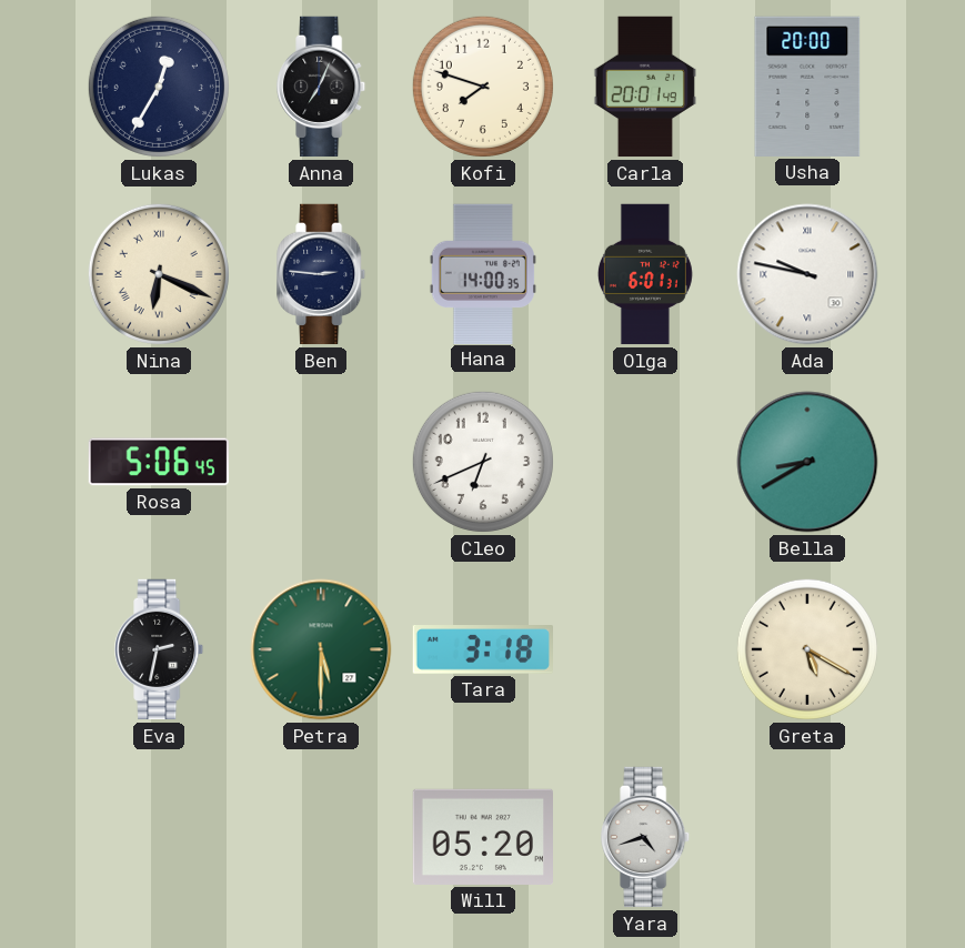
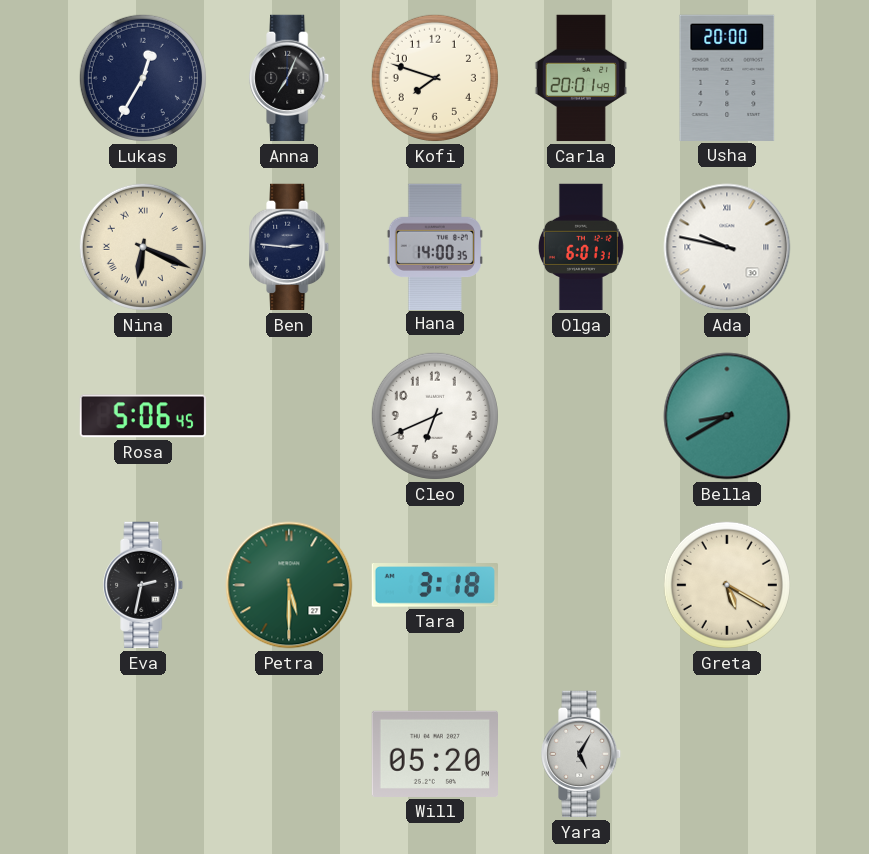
Yara: 4:42 -> 5:05 (582, 754)
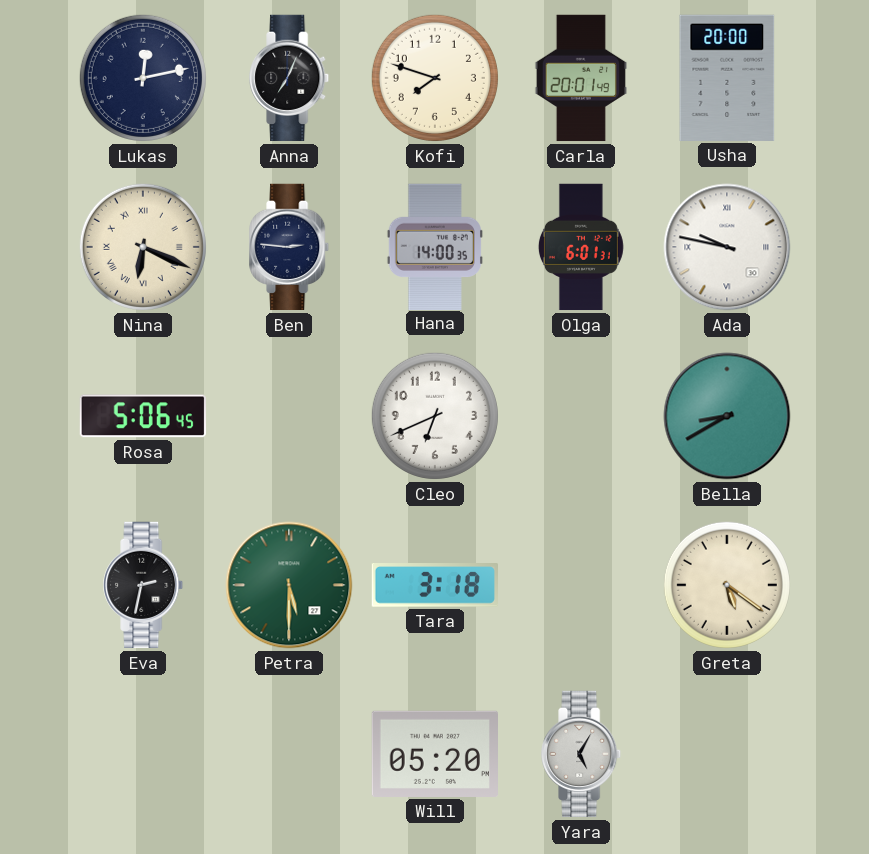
Lukas: 12:35 -> 12:13 (143, 78)
Greta: 5:20 -> 5:21 (727, 585)
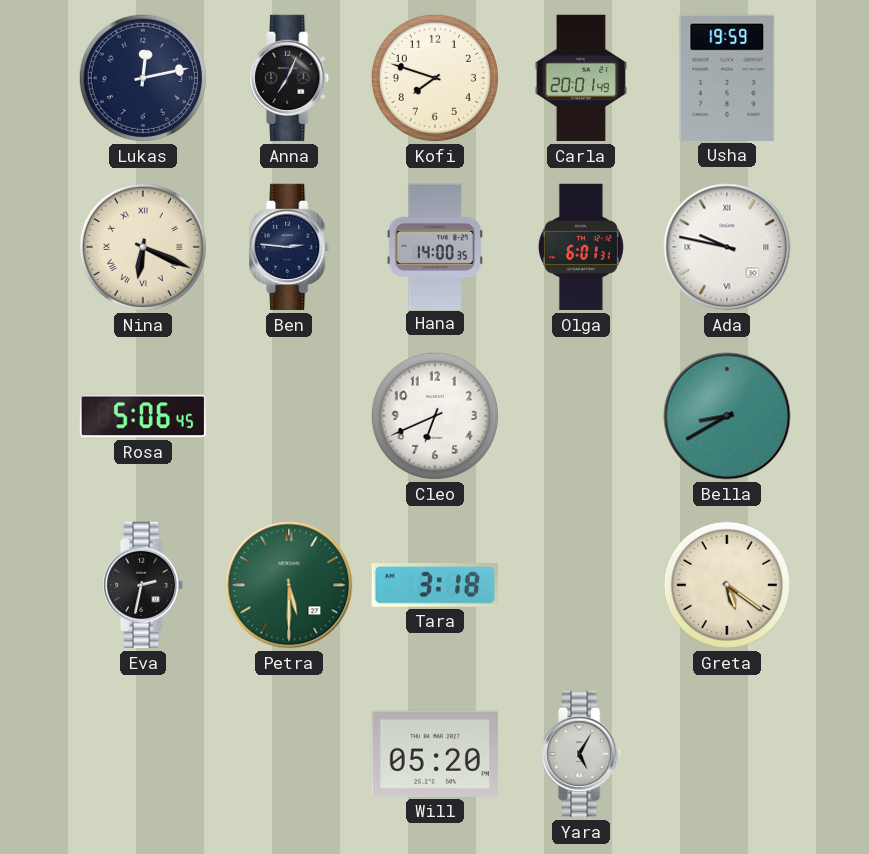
Usha: 20:00 -> 19:59 (727, 78)
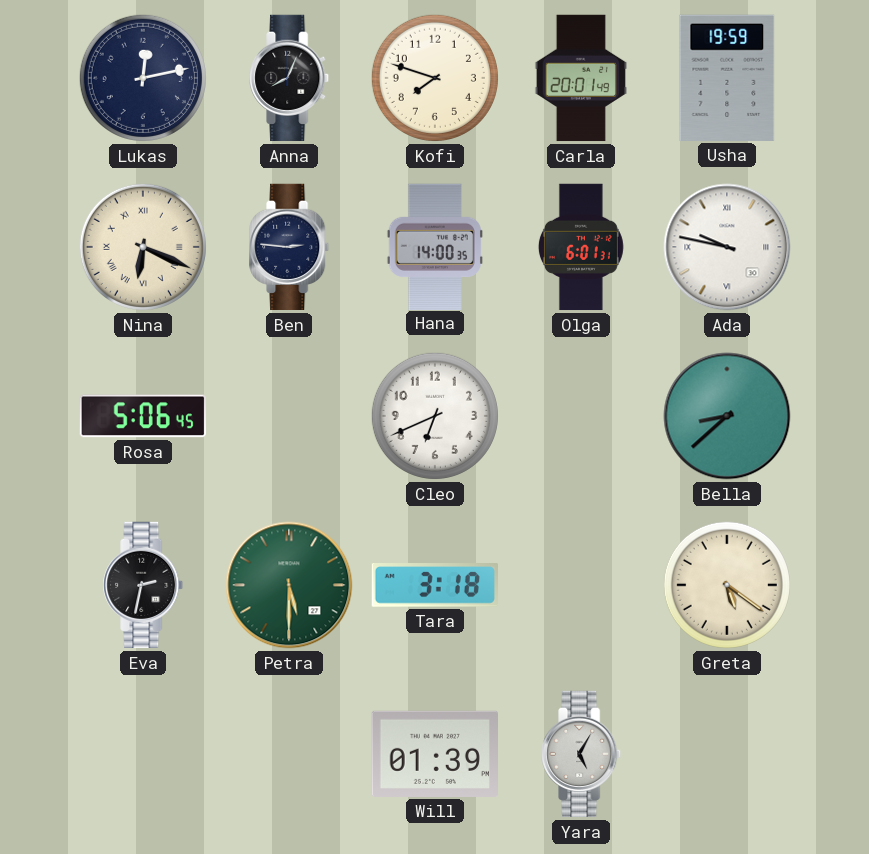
Anna: 7:04 -> 8:04 (290, 78)
Bella: 8:40 -> 8:38 (727, 416)
Will: 05:20 -> 01:39 (434, 754)
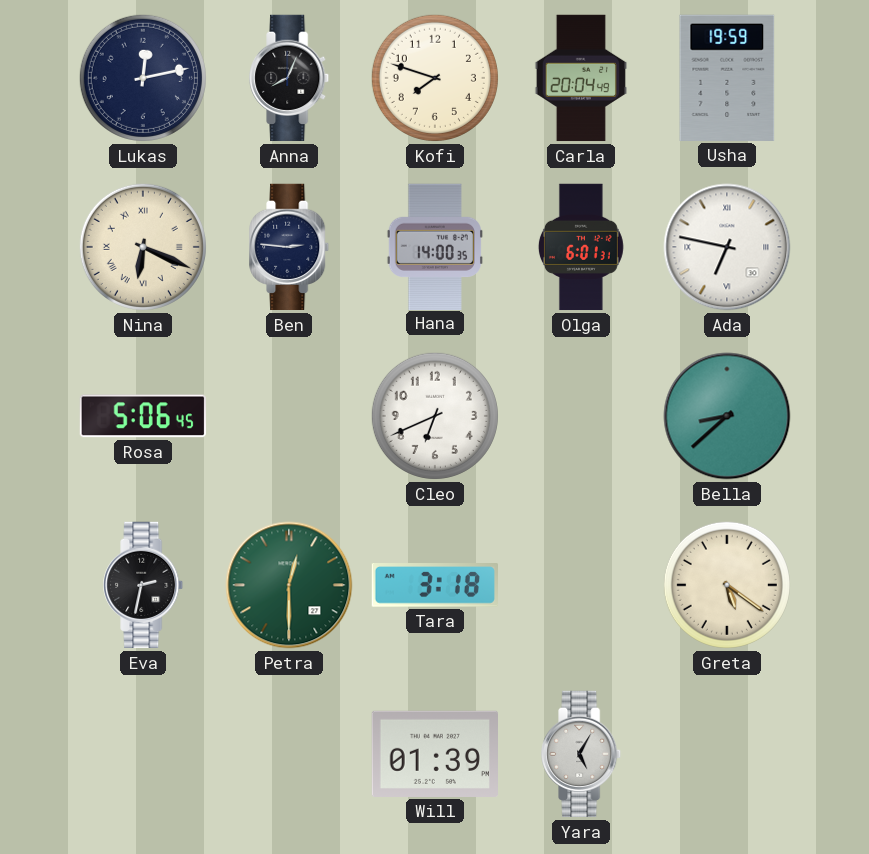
Carla: 20:01 -> 20:04 (580, 78)
Ada: 9:47 -> 6:47 (727, 247)
Petra: 5:30 -> 12:30 (289, 585)
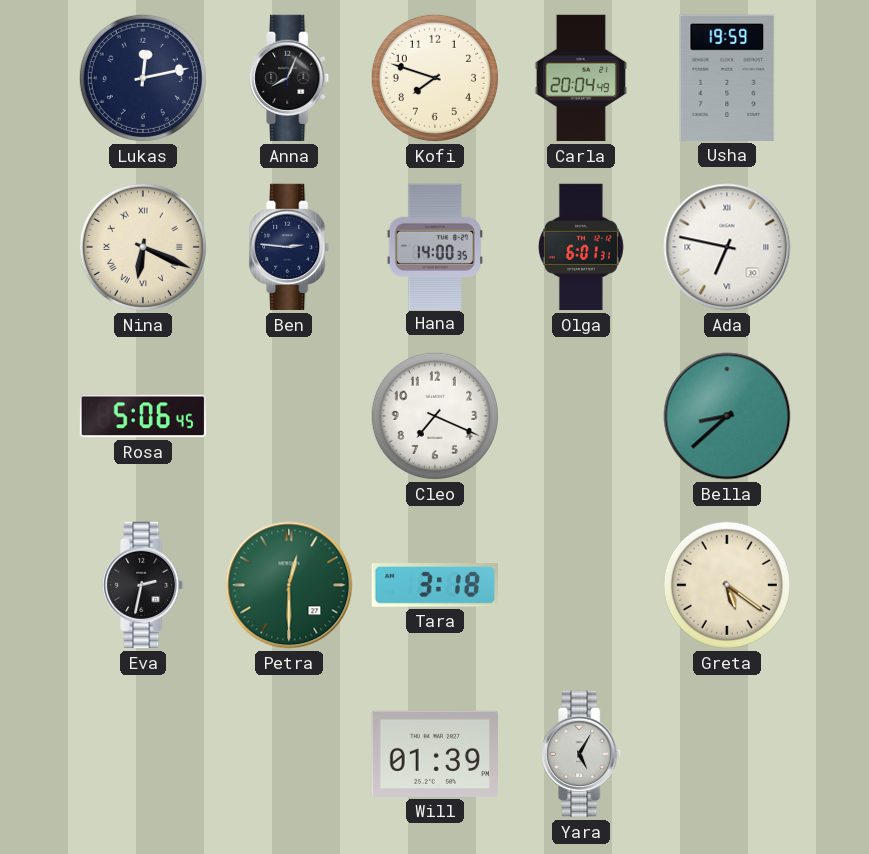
Cleo: 6:41 -> 7:19 (435, 416)
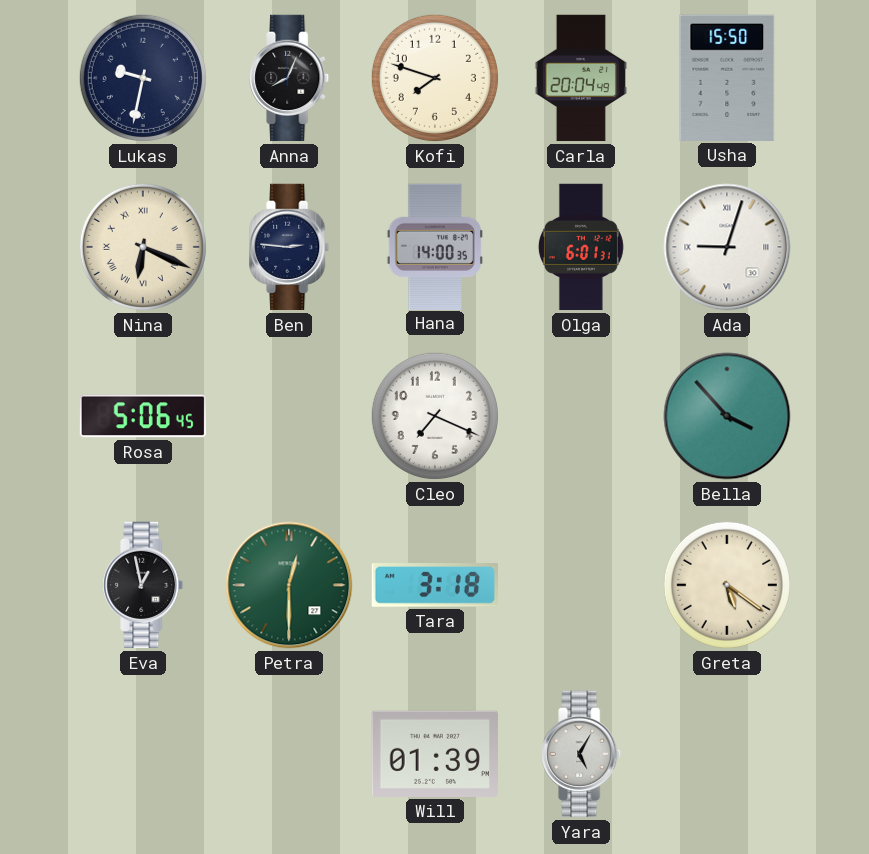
Lukas: 12:13 -> 9:32 (143, 78)
Usha: 19:59 -> 15:50 (727, 78)
Ada: 6:47 -> 9:03 (727, 247)
Bella: 8:38 -> 3:53 (727, 416)
Eva: 2:32 -> 12:58 (144, 585)
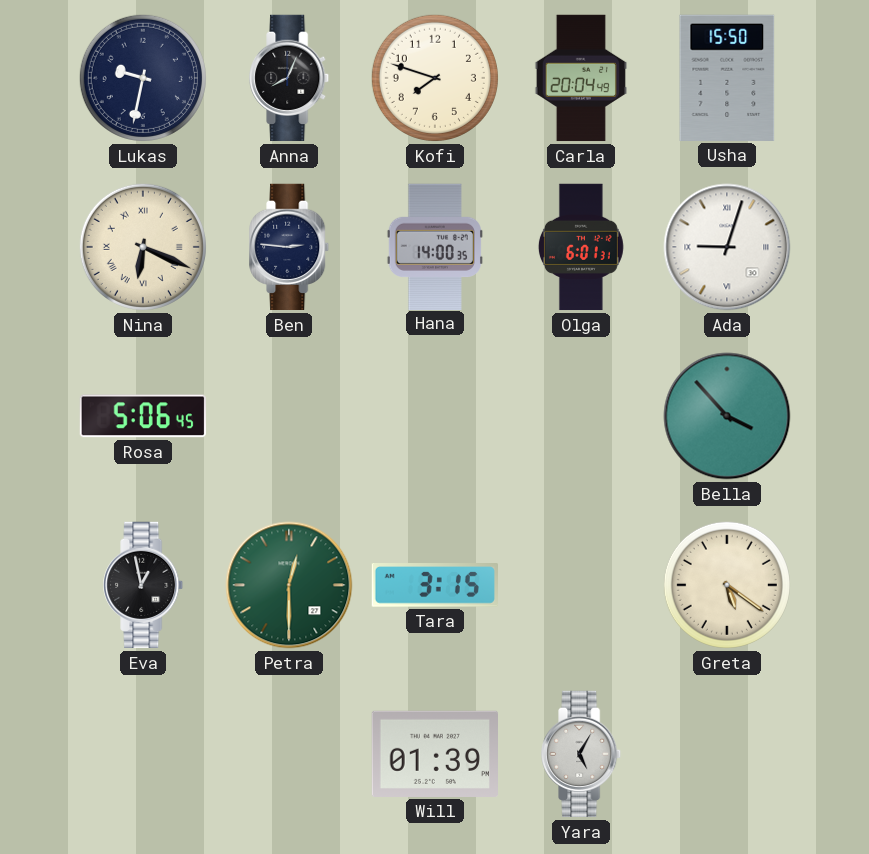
Cleo: 7:19 -> none (435, 416)
Tara: 3:18 -> 3:15 (434, 585)
